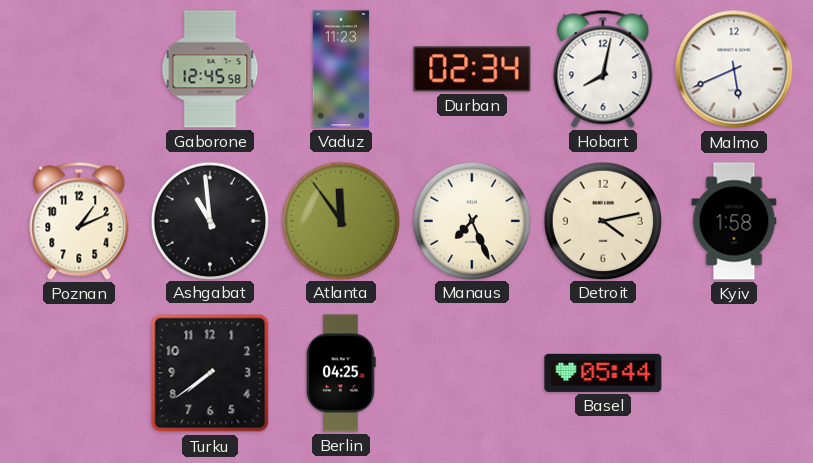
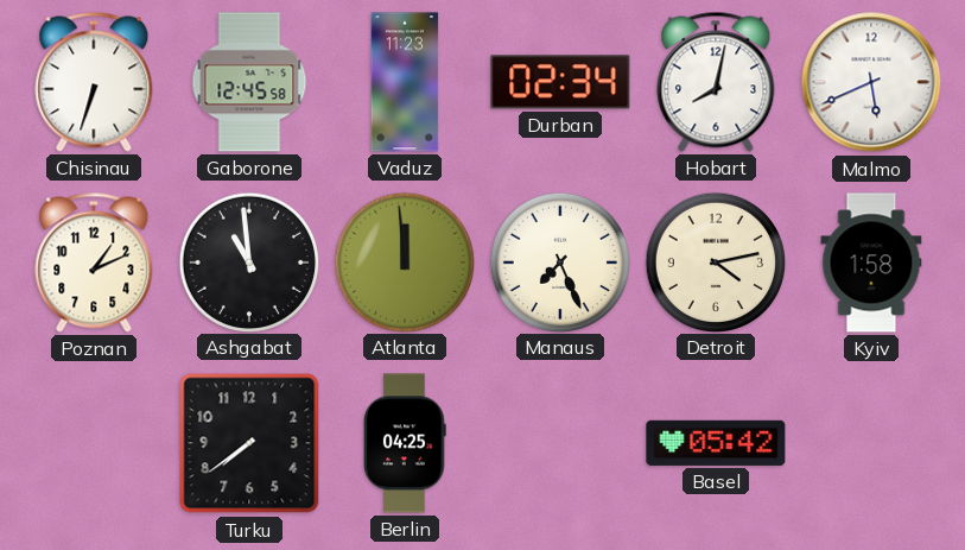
Chisinau: none -> 6:33 (94, 82)
Atlanta: 11:54 -> 11:59 (404, 261)
Basel: 05:44 -> 05:42 (716, 443)
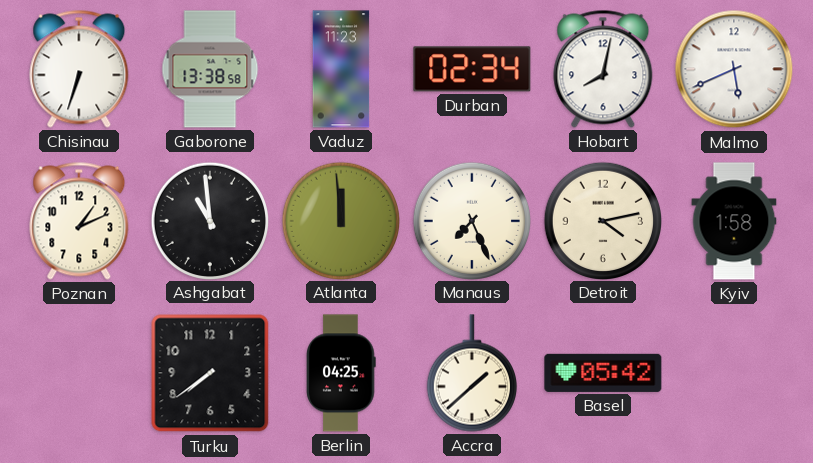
Gaborone: 12:45 -> 13:38 (210, 69)
Accra: none -> 1:38 (472, 373)
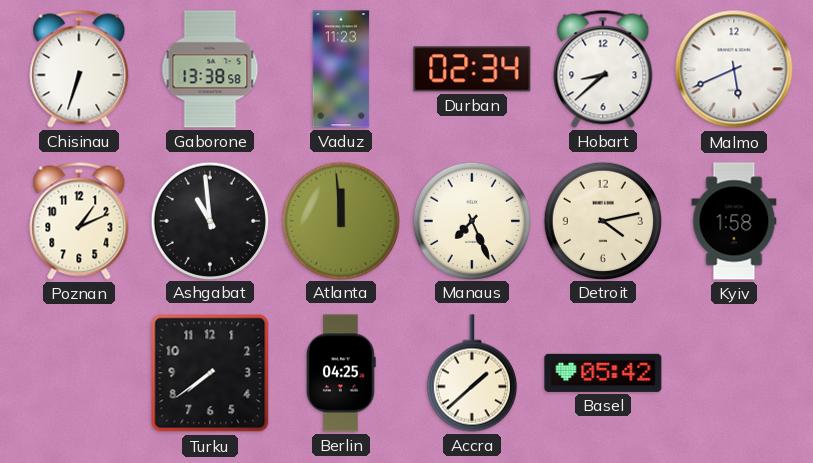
Hobart: 8:02 -> 8:38 (603, 69)
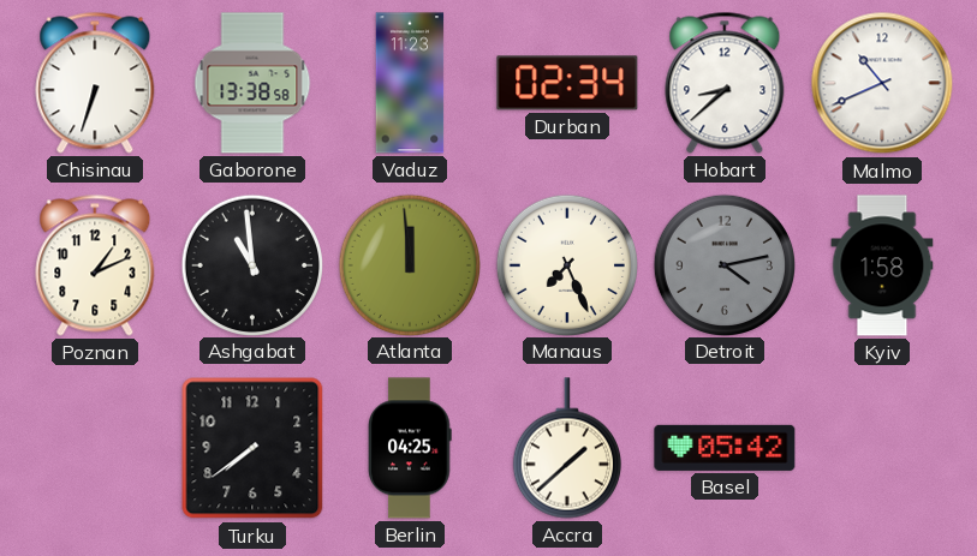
Malmo: 5:41 -> 10:41 (882, 83)
Detroit dial: cream -> grey (723, 264)
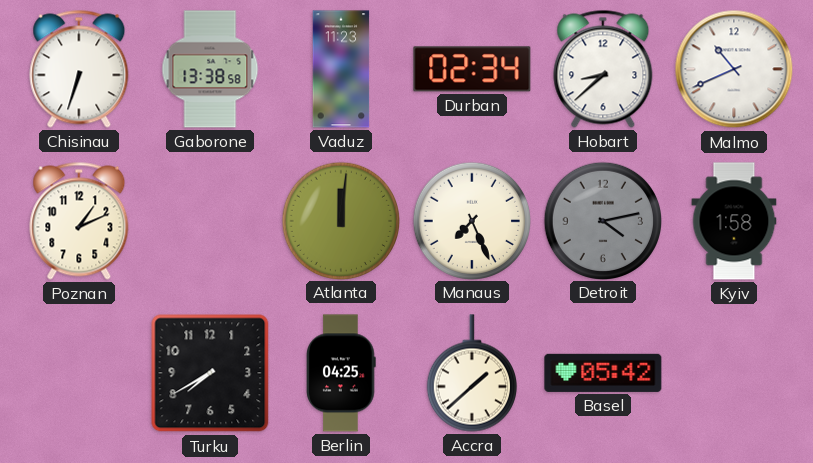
Ashgabat: 10:59 -> none (251, 264)
Atlanta: 11:59 -> 12:01 (340, 220)
Turku: 7:39 -> 7:40 (210, 373)
